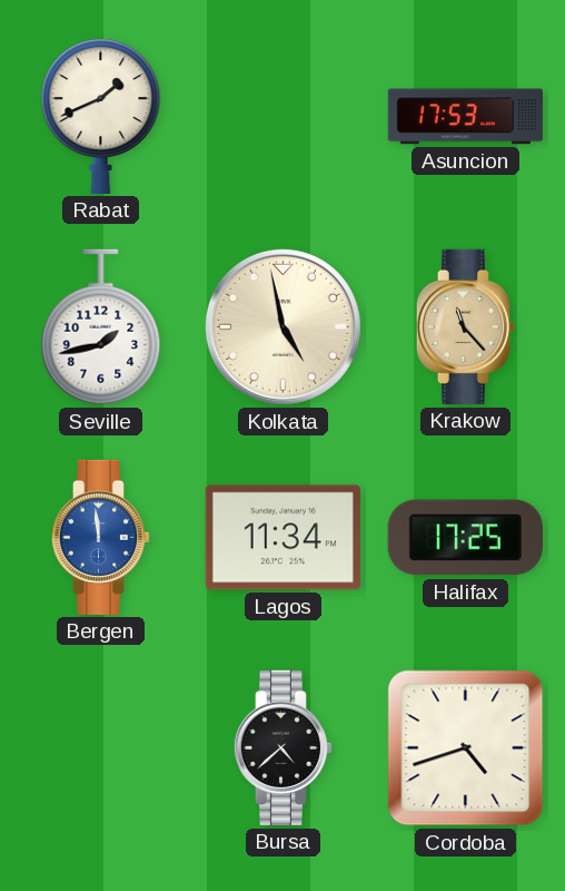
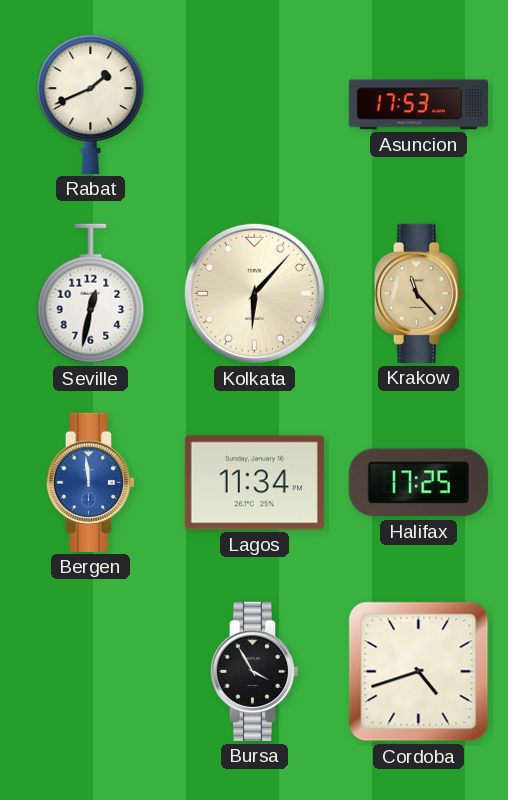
Seville: 1:43 -> 12:32 (91, 294)
Kolkata: 4:58 -> 6:07 (254, 293)
Bursa: 4:38 -> 3:55 (255, 671)
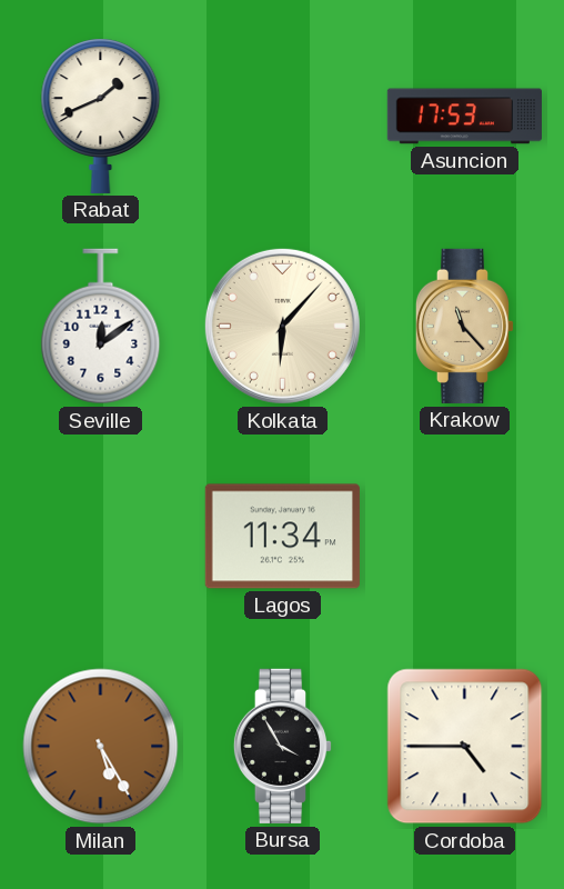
Seville: 12:32 -> 12:09 (101, 327)
Bergen: 11:59 -> none (91, 482)
Halifax: 17:25 -> none (418, 483)
Milan: none -> 5:25 (101, 747)
Cordoba: 4:42 -> 4:45 (465, 747)
